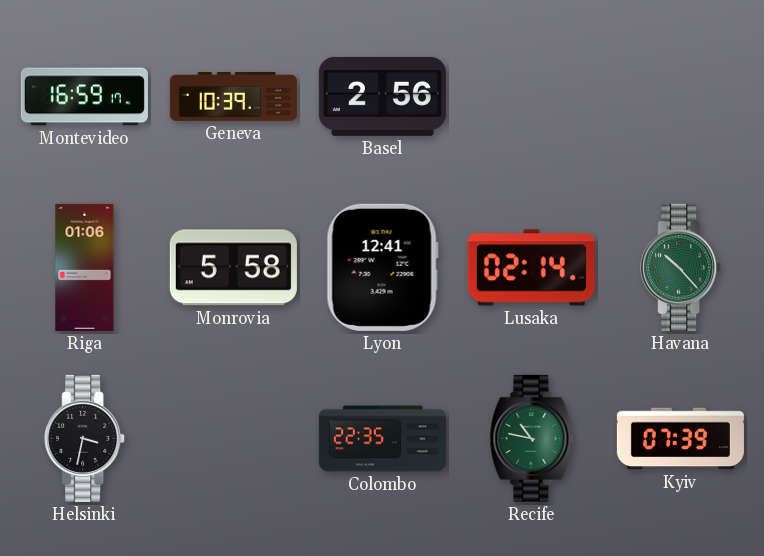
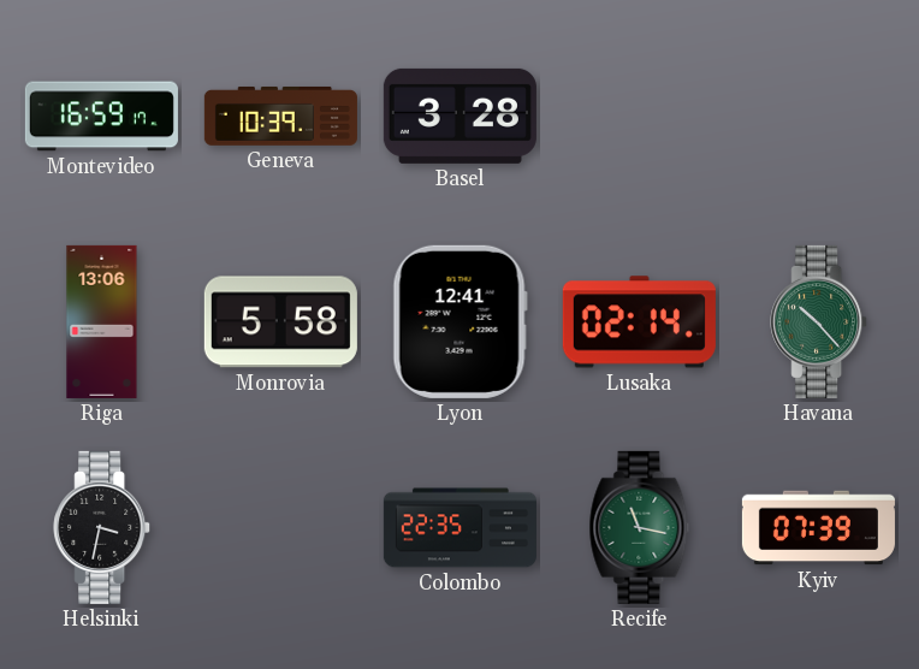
Basel: 2:56 -> 3:28 (459, 116)
Riga: 01:06 -> 13:06 (102, 321)
Recife: 10:47 -> 11:17 (640, 527)
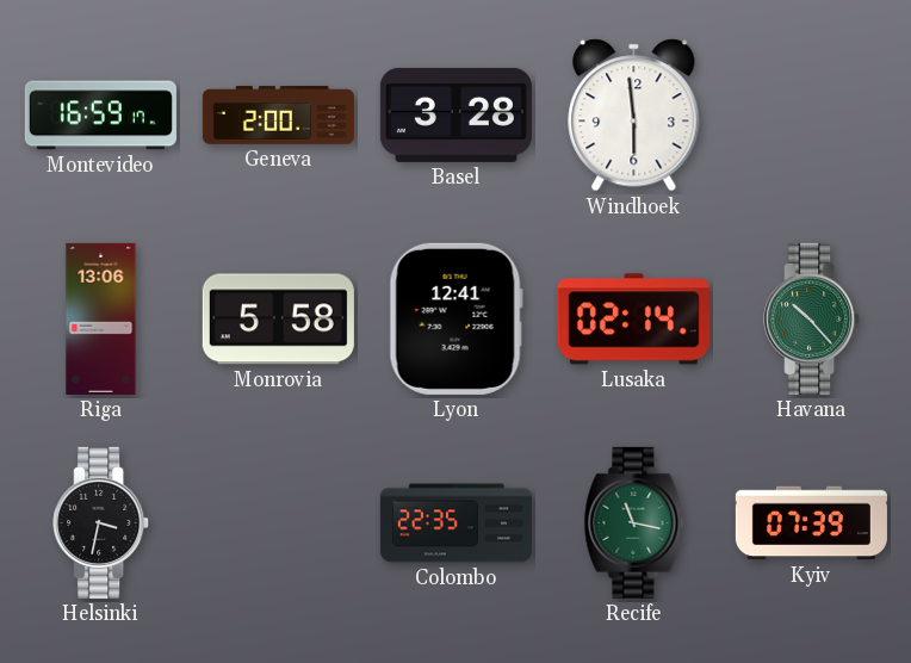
Geneva: 10:39 -> 2:00 (278, 116)
Windhoek: none -> 5:59 (634, 116)
